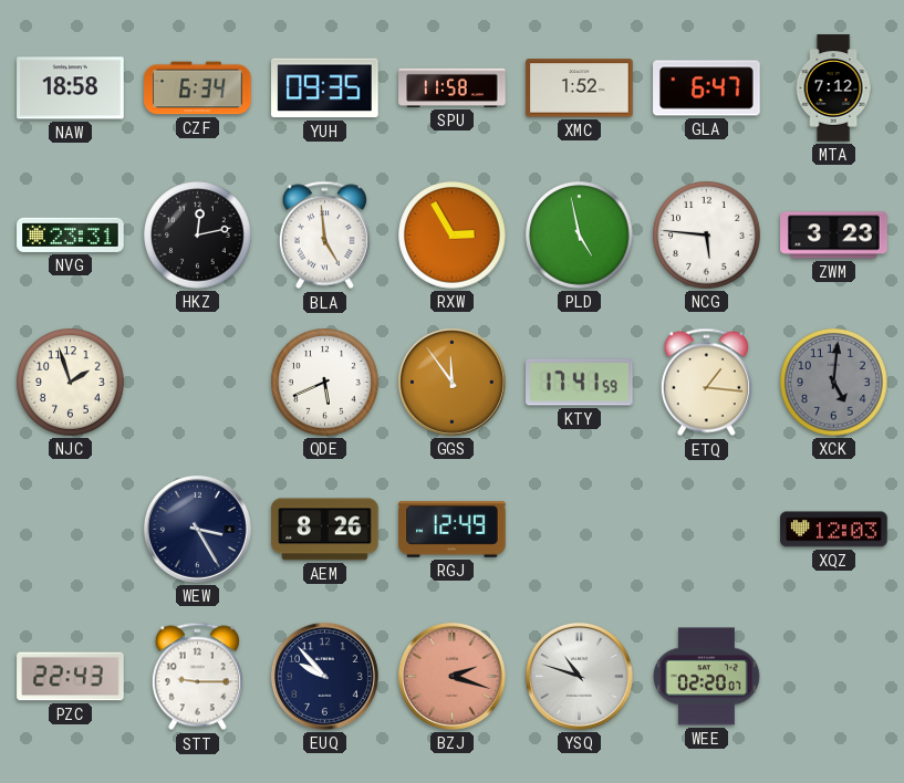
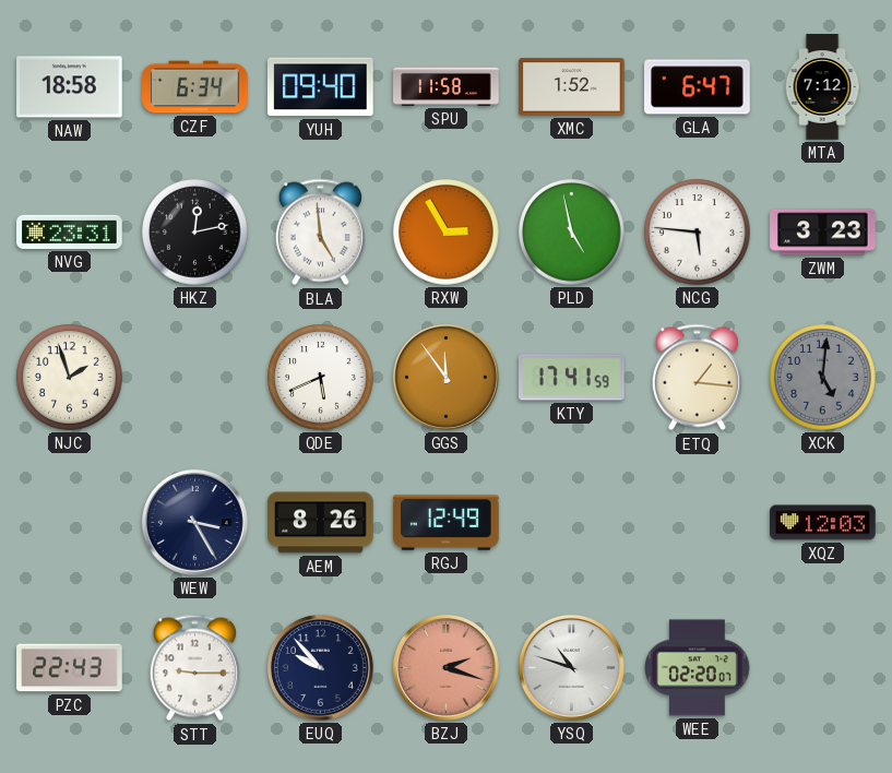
YUH: 09:35 -> 09:40 (321, 87)
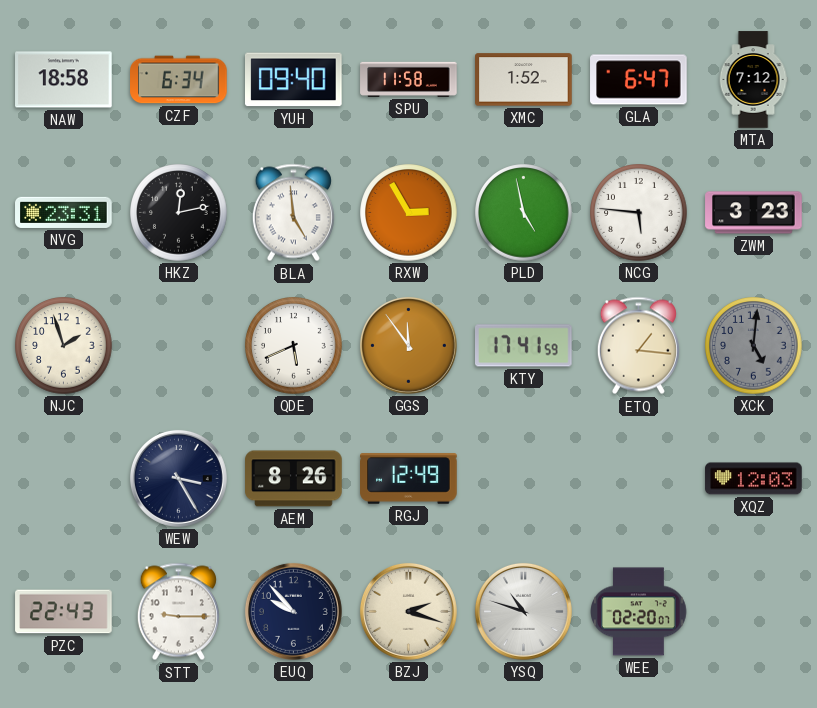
BZJ dial: salmon -> cream (408, 611)
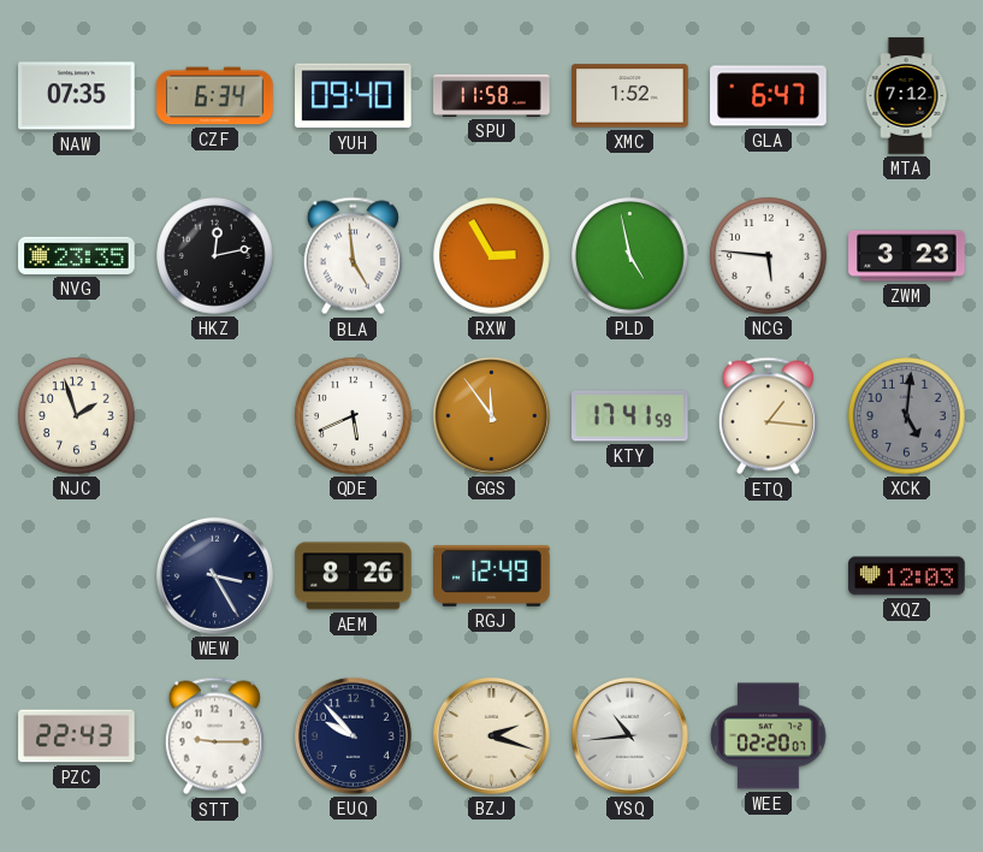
NAW: 18:58 -> 07:35 (77, 96)
NVG: 23:31 -> 23:35 (77, 255)
YSQ: 10:48 -> 10:44 (629, 735)
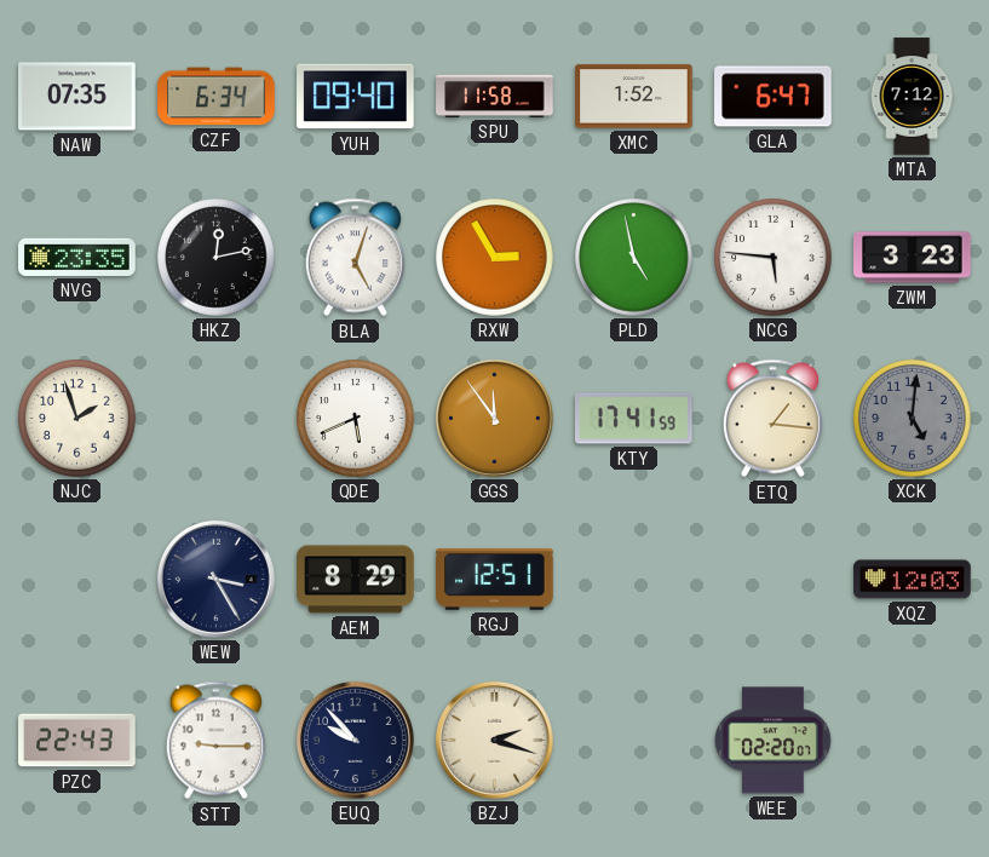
BLA: 4:59 -> 5:03 (355, 258)
AEM: 8:26 -> 8:29 (356, 580)
RGJ: 12:49 -> 12:51 (495, 580)
YSQ: 10:44 -> none (629, 735)
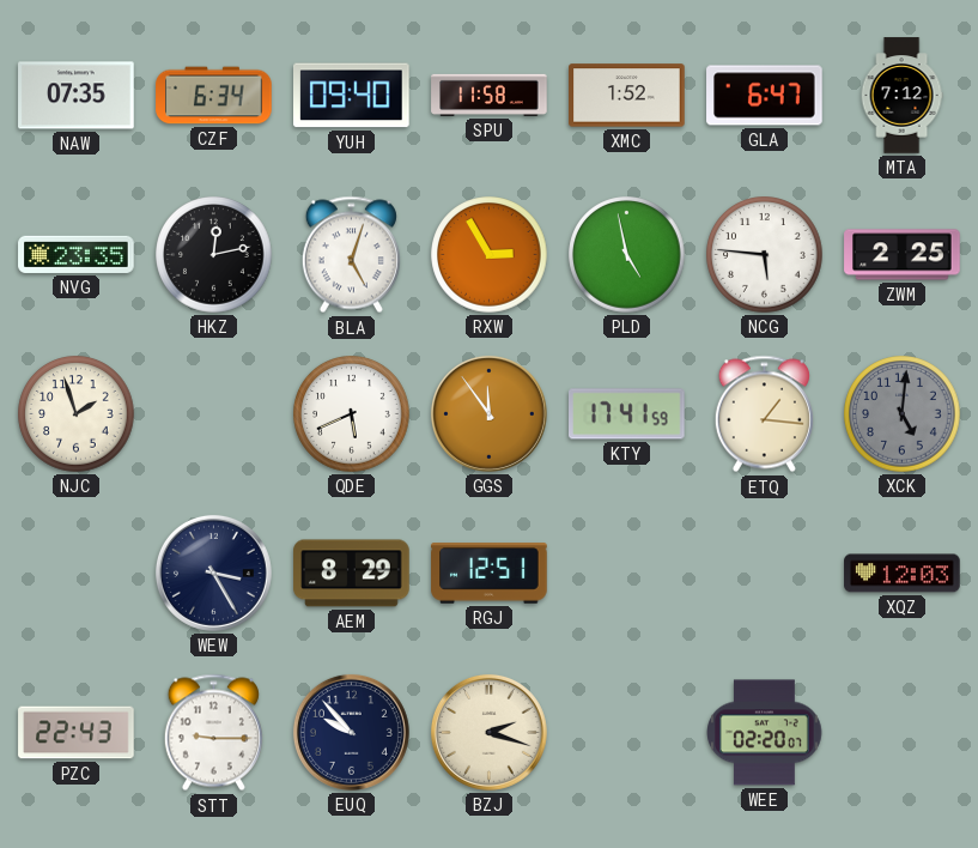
ZWM: 3:23 -> 2:25 (903, 255)
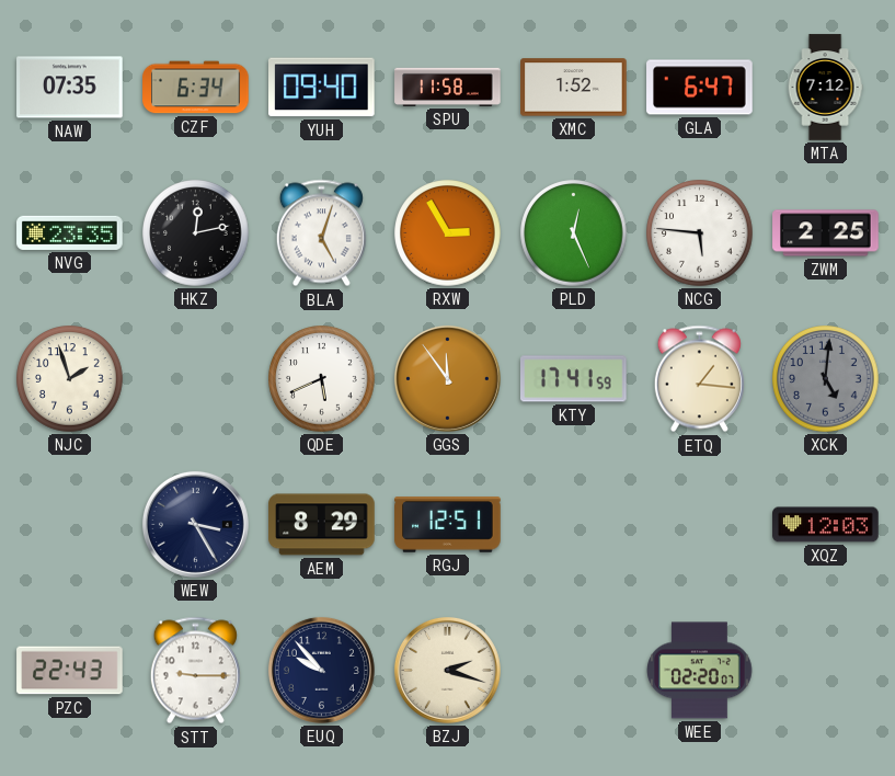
PLD: 4:58 -> 12:26 (574, 233)
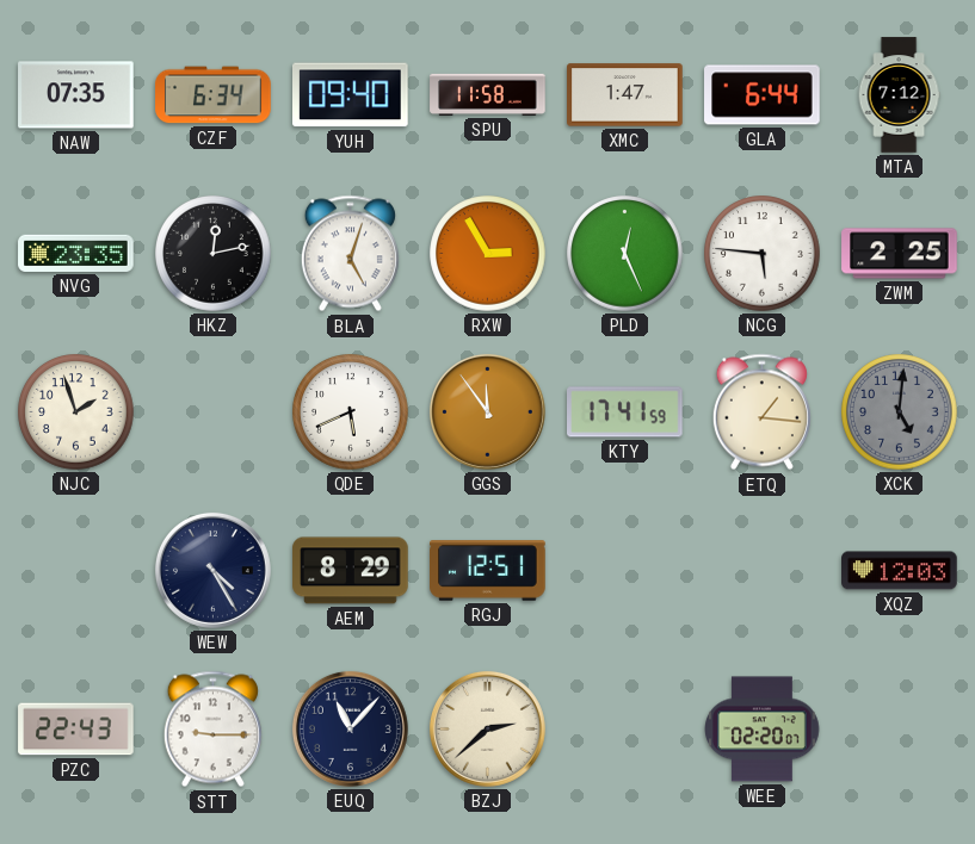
XMC: 1:52 -> 1:47 (625, 95)
GLA: 6:47 -> 6:44 (763, 95)
WEW: 3:25 -> 4:25 (212, 570)
EUQ: 9:53 -> 11:07 (350, 728)
BZJ: 2:18 -> 2:38 (487, 728)
